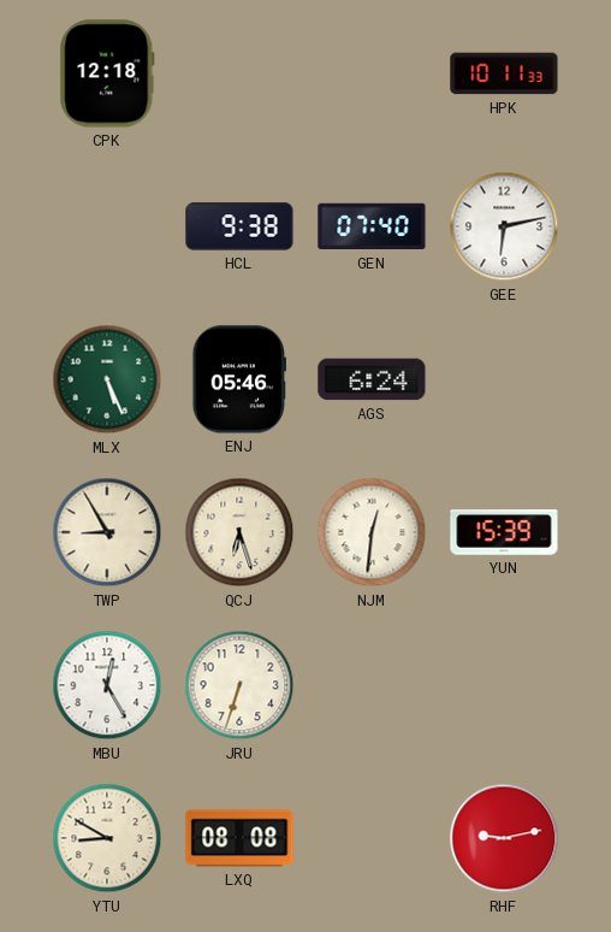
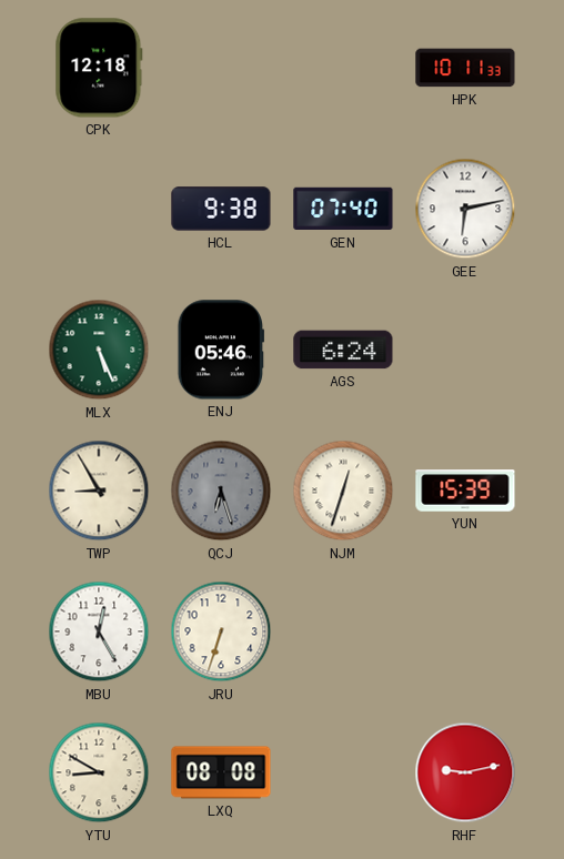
QCJ dial: cream -> grey (221, 491)
NJM: 12:31 -> 12:33 (343, 491)
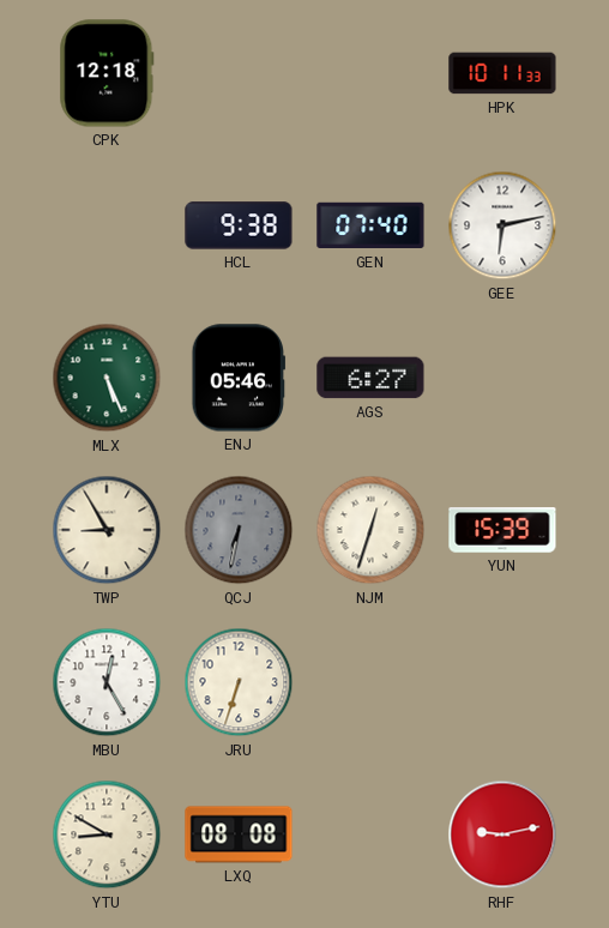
AGS: 6:24 -> 6:27 (370, 378)
QCJ: 6:27 -> 6:32 (239, 530)
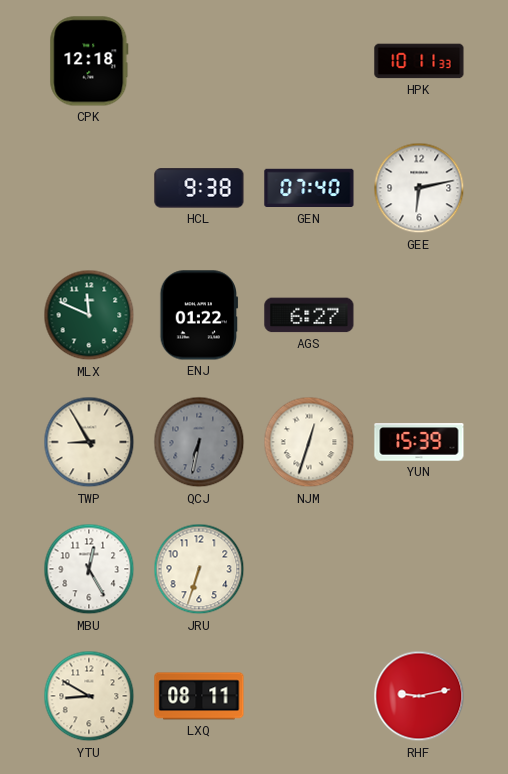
MLX: 5:26 -> 11:49 (89, 315)
ENJ: 05:46 -> 01:22 (199, 315)
LXQ: 08:08 -> 08:11 (199, 696)
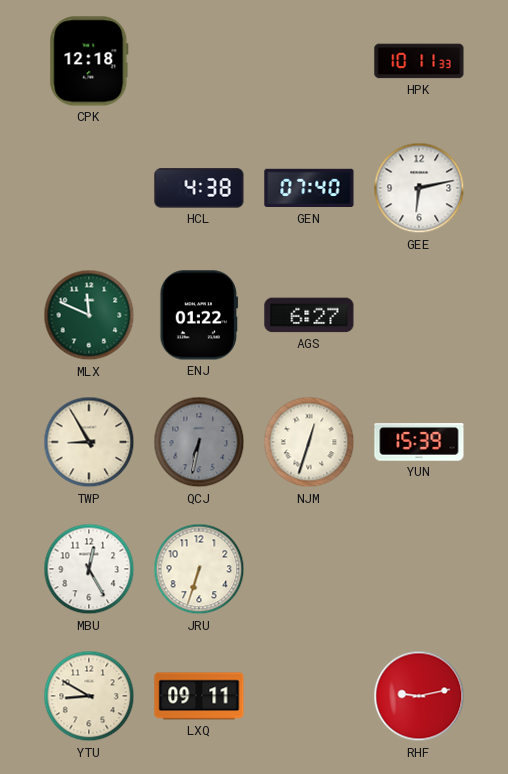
HCL: 9:38 -> 4:38 (199, 188)
LXQ: 08:11 -> 09:11 (199, 696)
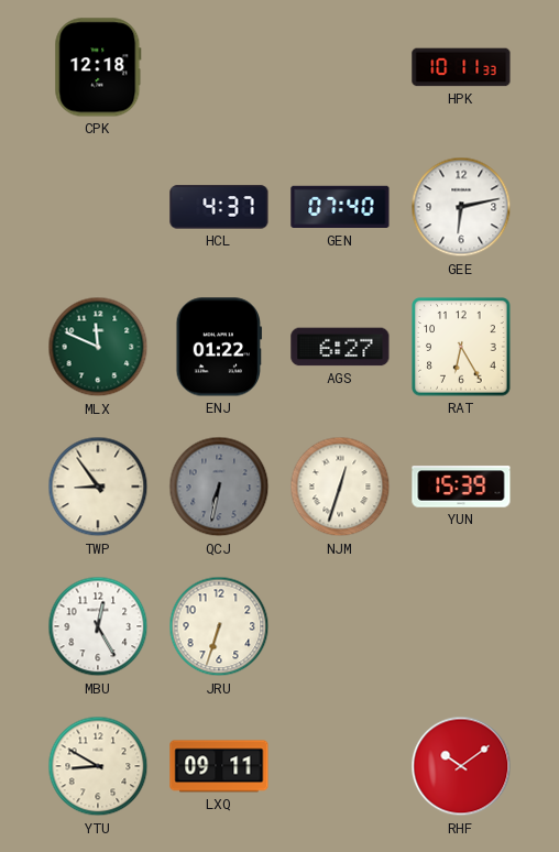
HCL: 4:38 -> 4:37 (219, 207)
RAT: none -> 6:25 (461, 347)
TWP: 8:55 -> 8:54 (98, 487)
RHF: 9:13 -> 10:09 (461, 766)
